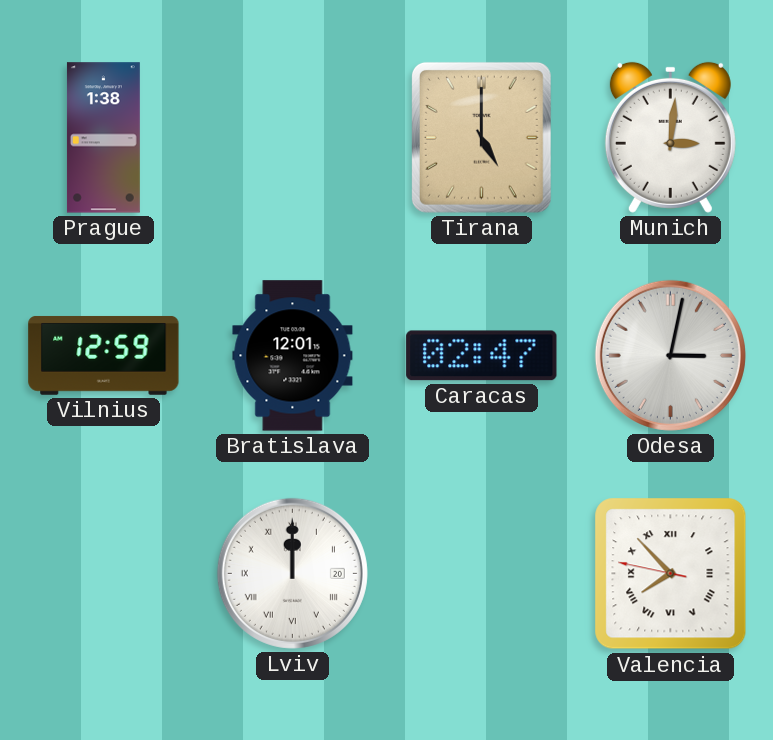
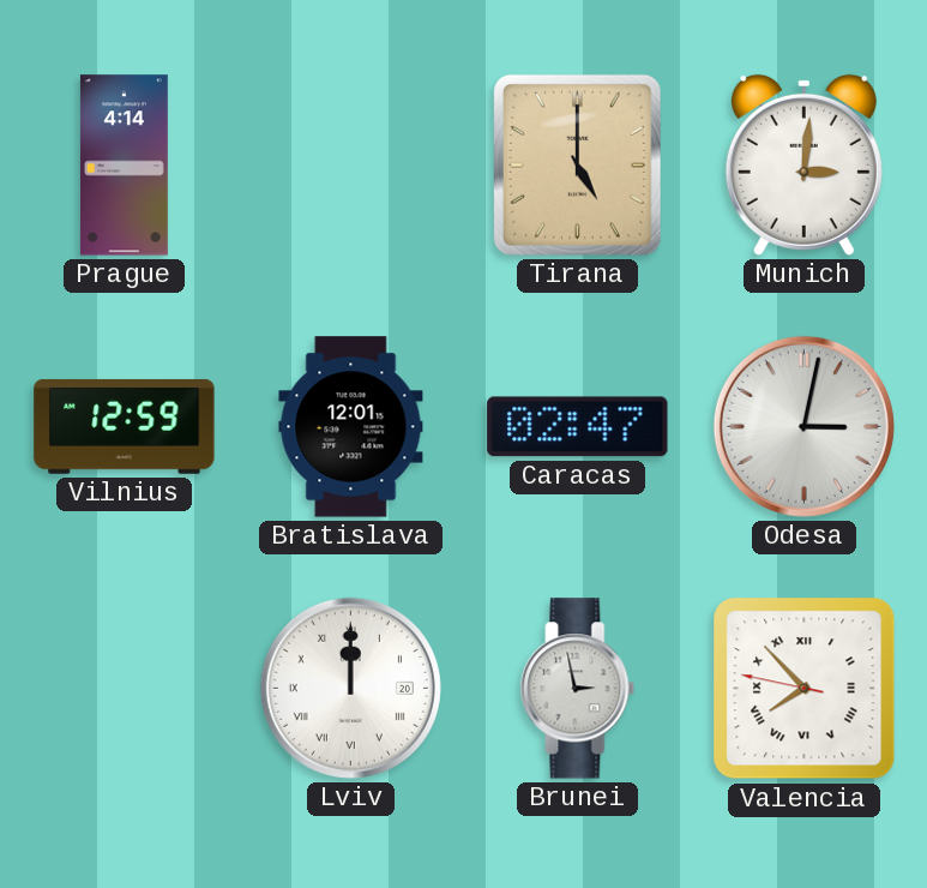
Prague: 1:38 -> 4:14 (124, 166)
Brunei: none -> 2:58 (578, 689)
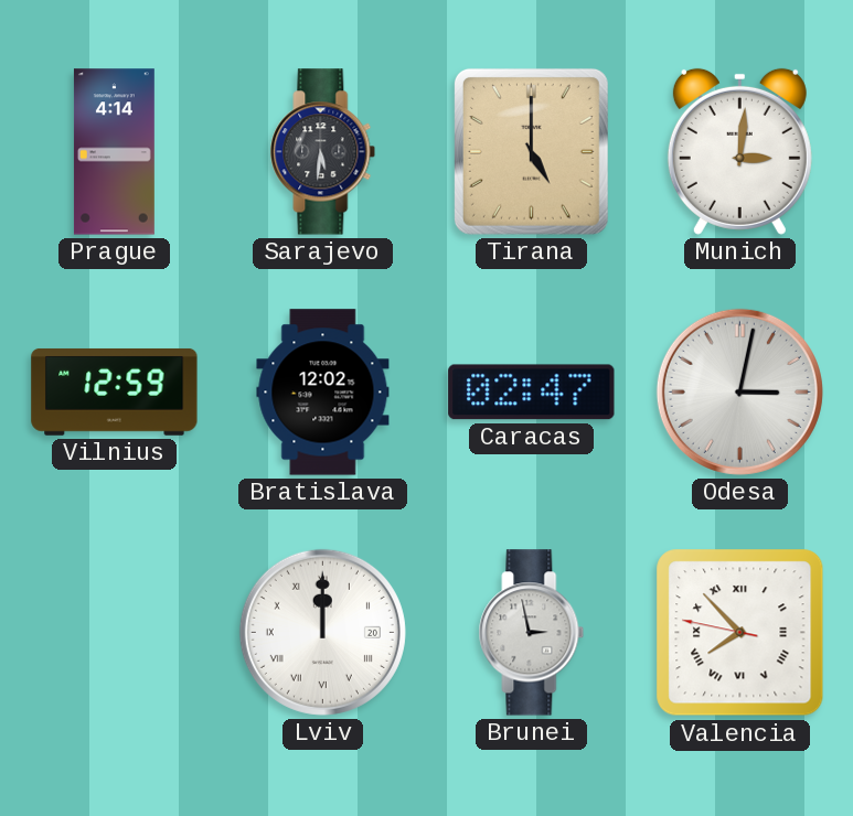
Sarajevo: none -> 5:31 (323, 152)
Bratislava: 12:01 -> 12:02 (323, 393)
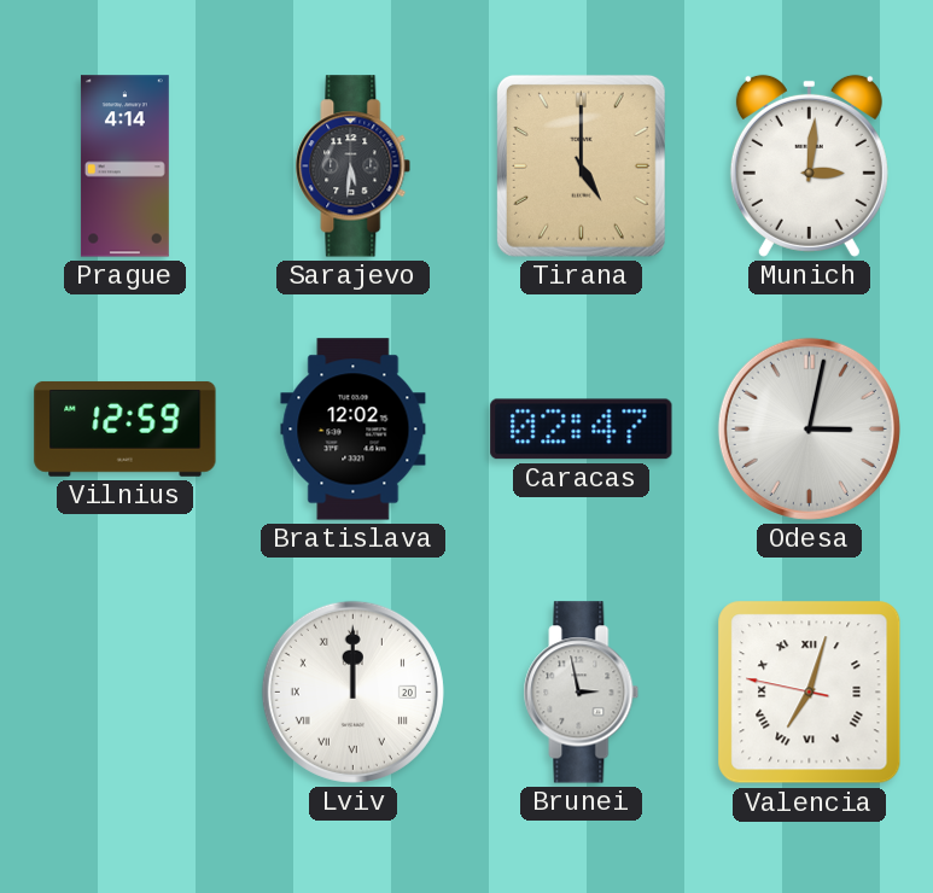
Valencia: 7:52 -> 7:02 (810, 693)
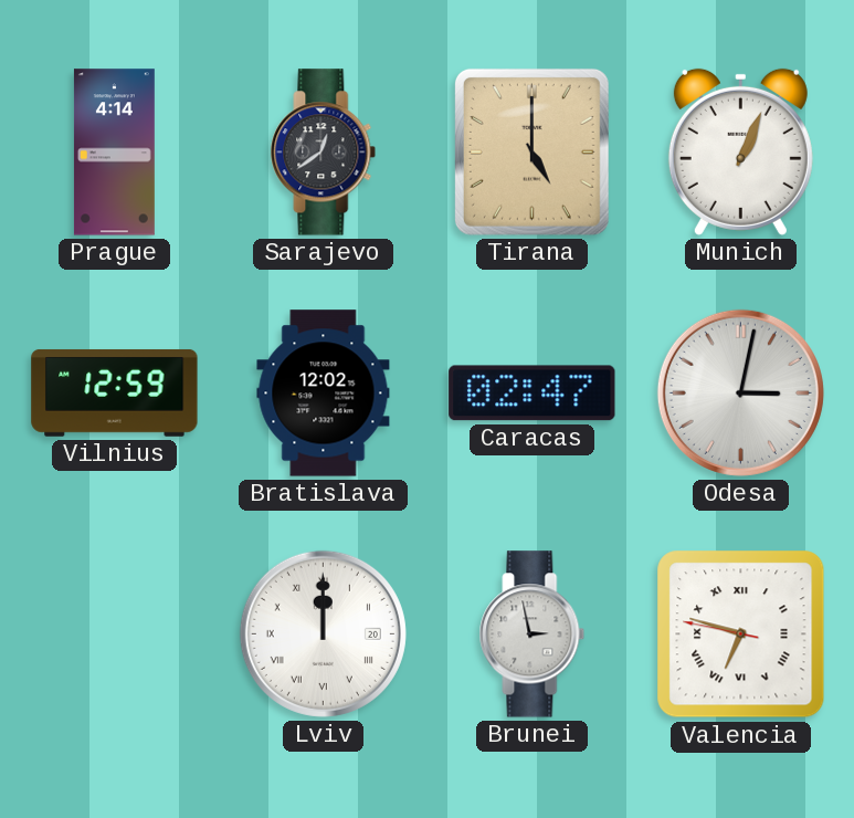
Sarajevo: 5:31 -> 12:39 (324, 153)
Munich: 3:01 -> 1:04 (740, 151)
Valencia: 7:02 -> 6:47 (741, 635)
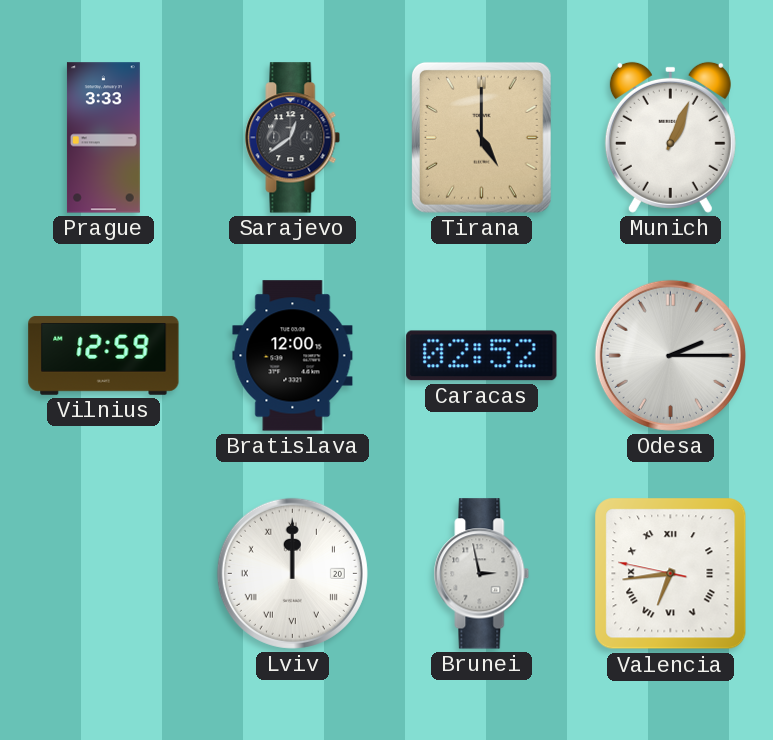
Prague: 4:14 -> 3:33 (103, 138)
Bratislava: 12:02 -> 12:00 (293, 356)
Caracas: 02:47 -> 02:52 (482, 356)
Odesa: 3:02 -> 2:15 (670, 355)
Valencia: 6:47 -> 6:43 (671, 574)
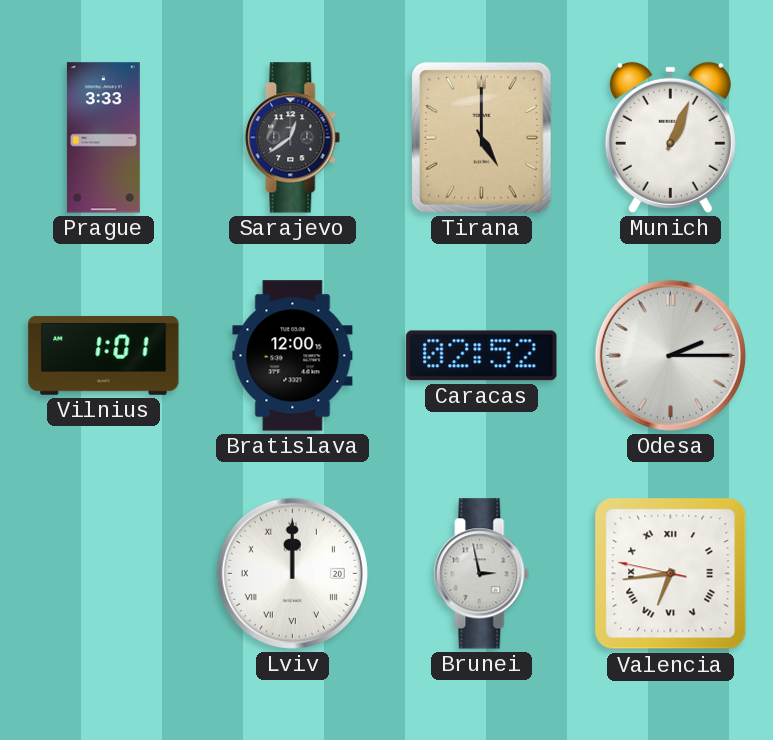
Vilnius: 12:59 -> 1:01 (104, 355)
